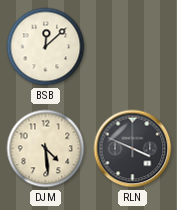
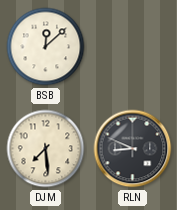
DJM: 4:29 -> 7:29 (46, 149)
RLN: 3:49 -> 8:49 (133, 149)
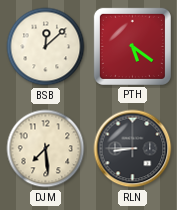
PTH: none -> 5:21 (132, 46)
RLN: 8:49 -> 8:45 (133, 149)
